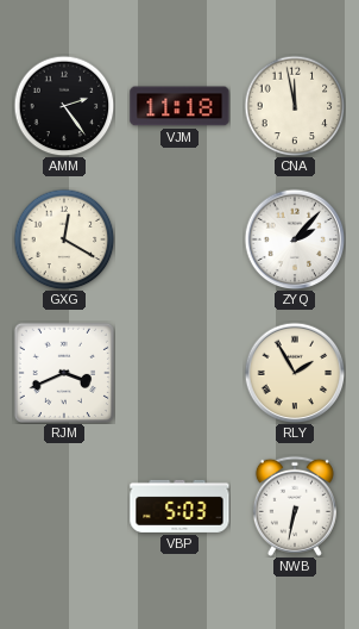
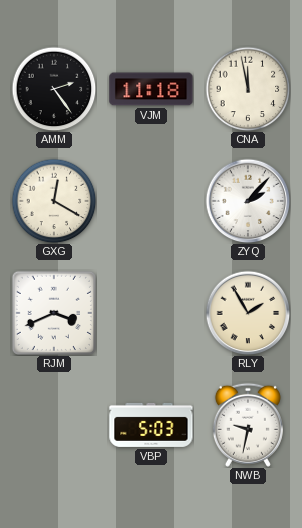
NWB: 6:32 -> 9:32 (248, 425)
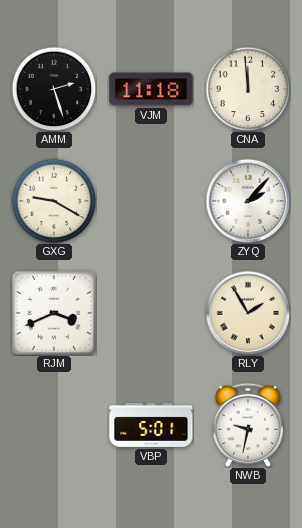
AMM: 2:24 -> 2:27 (54, 89)
CNA: 11:58 -> 11:59 (248, 89)
GXG: 12:20 -> 9:20 (54, 201)
VBP: 5:03 -> 5:01 (151, 425)
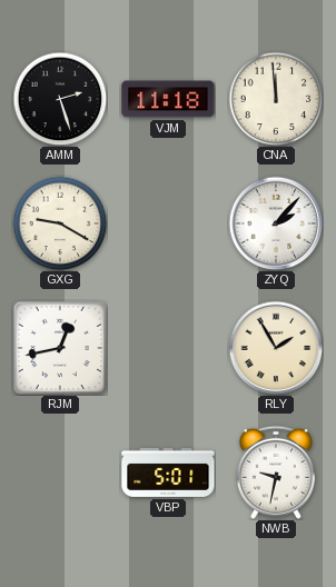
RJM: 3:41 -> 12:43 (60, 348)
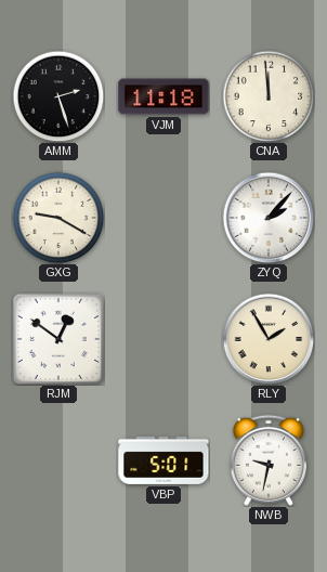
RJM: 12:43 -> 12:51 (58, 339)
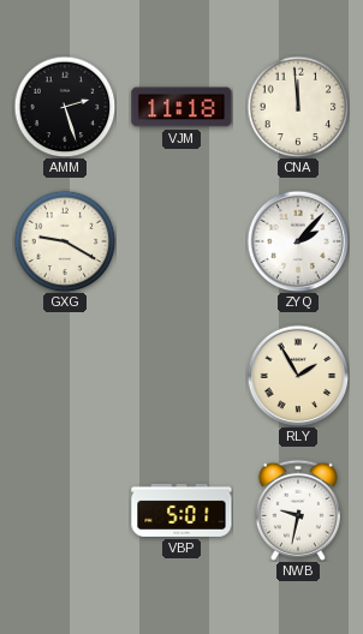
RJM: 12:51 -> none (58, 339)
